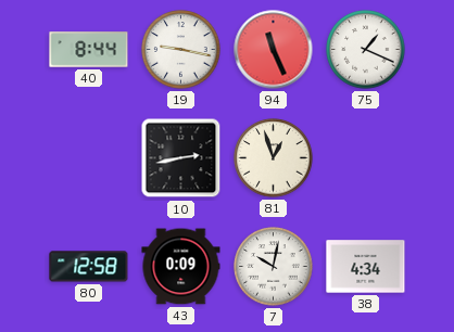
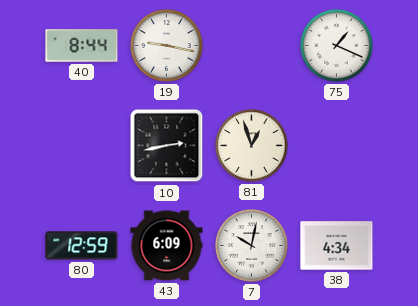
94: 11:26 -> none (274, 50)
80: 12:58 -> 12:59 (82, 246)
43: 0:09 -> 6:09 (167, 246)
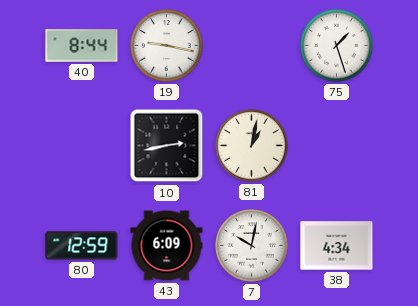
75: 1:19 -> 1:27 (337, 46)
81: 12:57 -> 1:02 (252, 146)
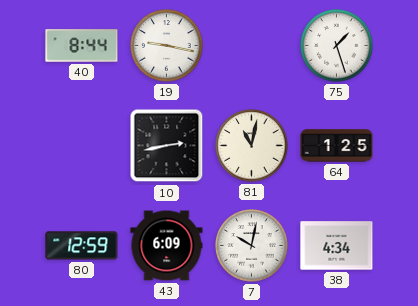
81: 1:02 -> 11:02 (252, 146)
64: none -> 1:25 (337, 146)
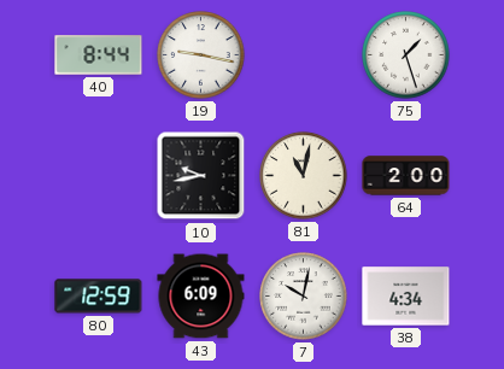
10: 2:43 -> 9:43 (201, 176)
64: 1:25 -> 2:00 (406, 176)
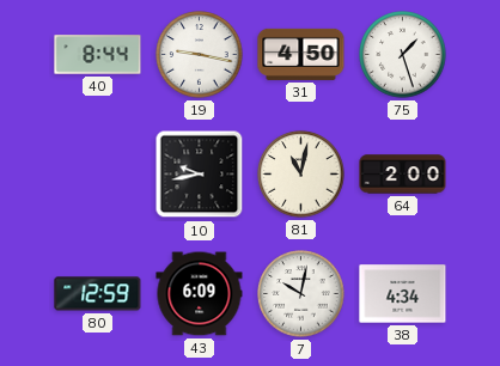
31: none -> 4:50 (301, 54)
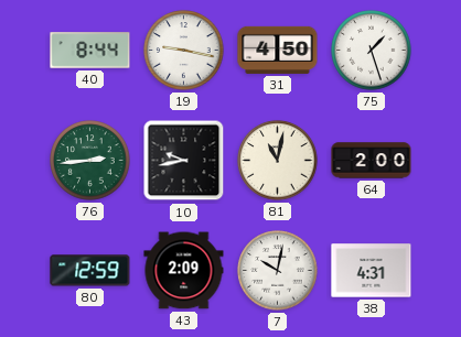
76: none -> 2:44 (90, 161)
43: 6:09 -> 2:09 (184, 271)
38: 4:34 -> 4:31 (372, 271)
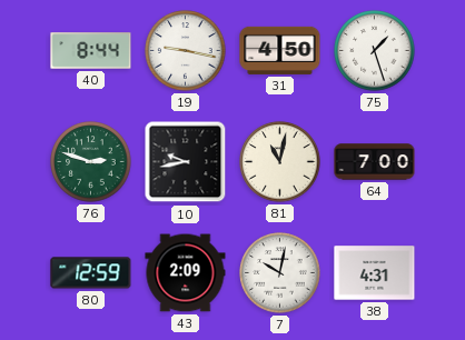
76: 2:44 -> 2:48 (91, 162)
64: 2:00 -> 7:00 (375, 162)
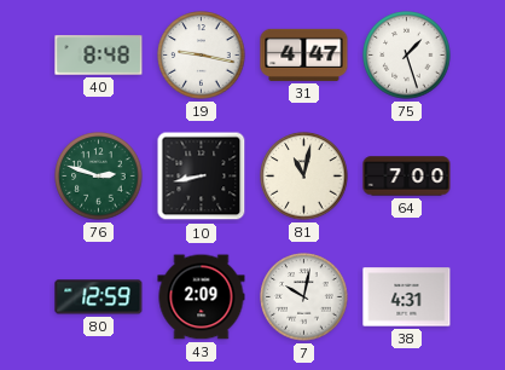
40: 8:44 -> 8:48 (99, 56)
31: 4:50 -> 4:47 (304, 54)
10: 9:43 -> 8:43 (202, 177)
